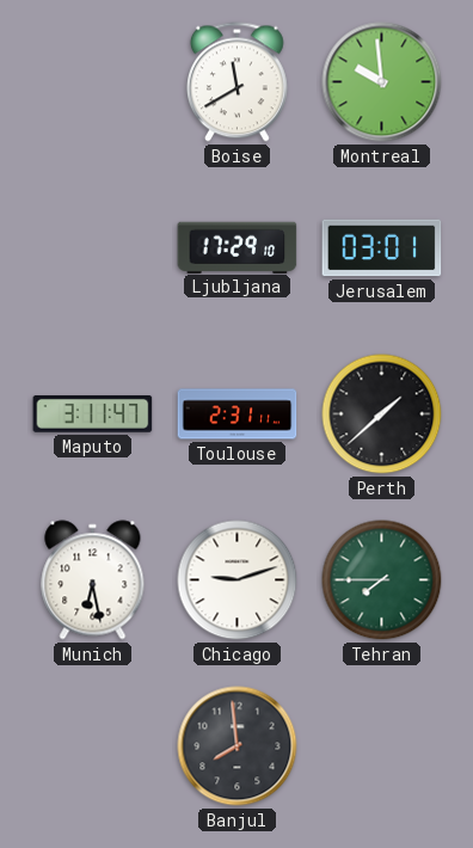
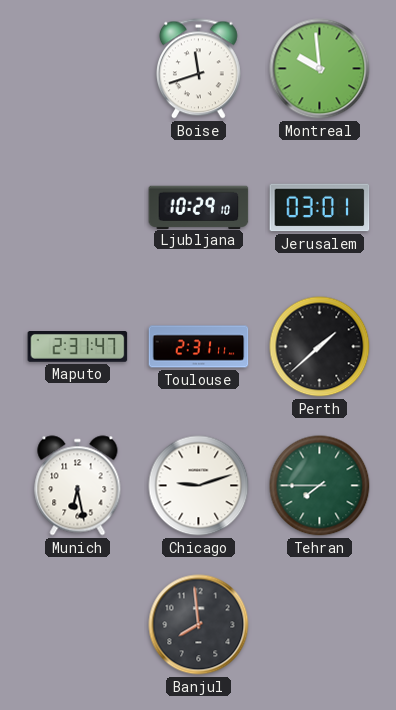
Boise: 11:40 -> 11:42 (198, 69)
Ljubljana: 17:29 -> 10:29 (199, 207)
Maputo: 3:11 -> 2:31 (78, 347)
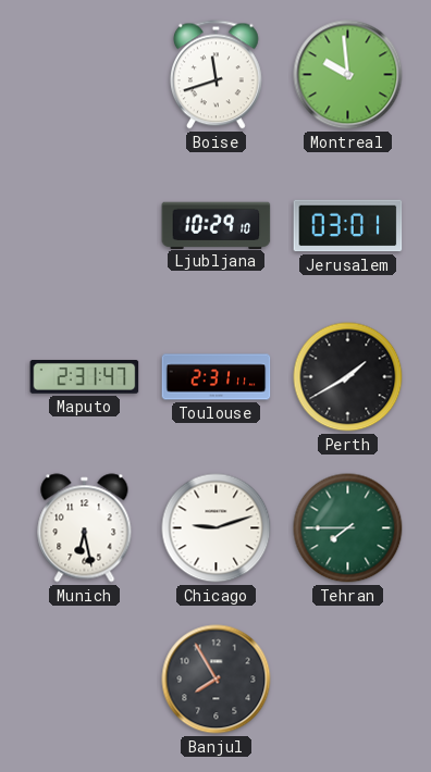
Perth: 1:38 -> 1:40 (348, 377)
Banjul: 7:59 -> 7:55 (217, 680)
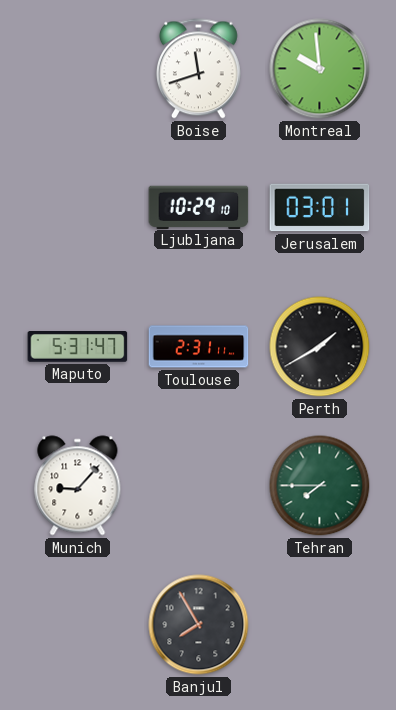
Maputo: 2:31 -> 5:31 (78, 347)
Munich: 6:28 -> 9:07 (78, 486)
Chicago: 9:12 -> none (217, 528)
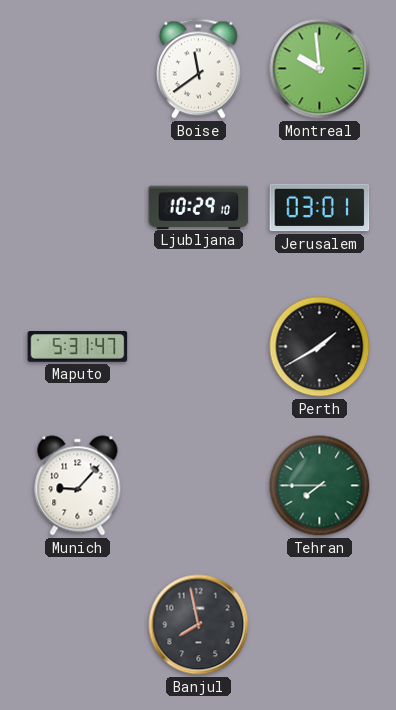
Boise: 11:42 -> 11:39 (198, 69)
Toulouse: 2:31 -> none (199, 347)
Banjul: 7:55 -> 7:58 (199, 625)
